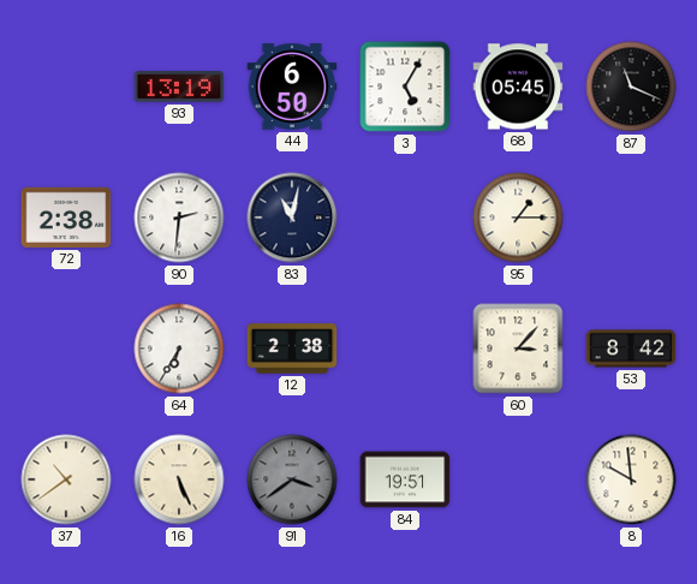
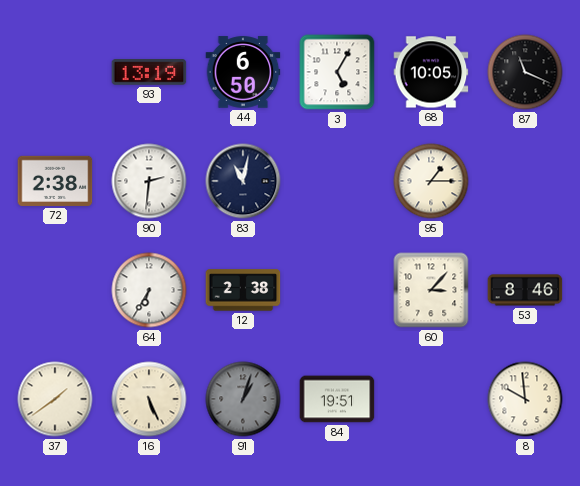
68: 05:45 -> 10:05 (431, 72)
53: 8:42 -> 8:46 (525, 290)
37: 10:39 -> 1:39 (55, 399)
91: 3:39 -> 1:03 (243, 399)
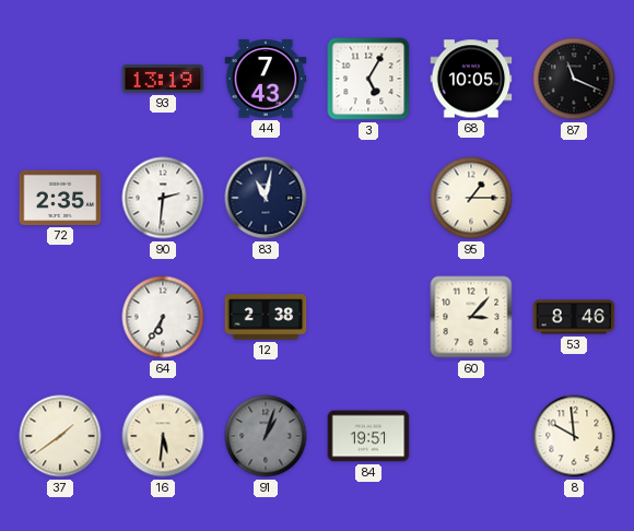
44: 6:50 -> 7:43 (266, 79)
72: 2:38 -> 2:35 (60, 198)
16: 5:26 -> 5:31 (163, 436)
